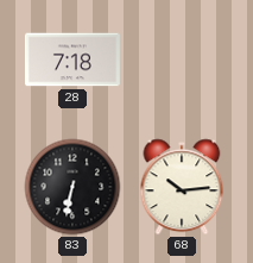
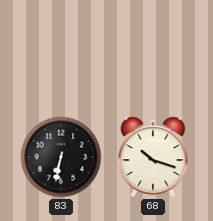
28: 7:18 -> none (72, 60)
68: 10:14 -> 10:18 (153, 157)
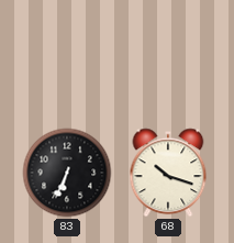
83: 6:32 -> 6:34 (67, 173)
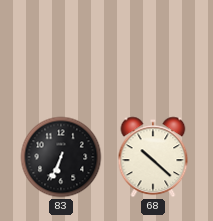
68: 10:18 -> 10:22 (153, 157)
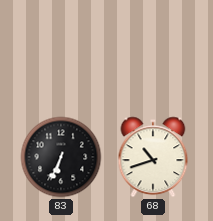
68: 10:22 -> 10:42 (153, 157)
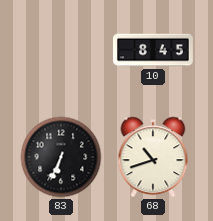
10: none -> 8:45 (153, 50)
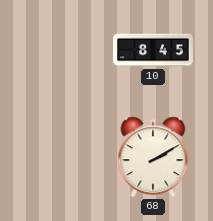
83: 6:34 -> none (61, 157)
68: 10:42 -> 2:10 (153, 157)
